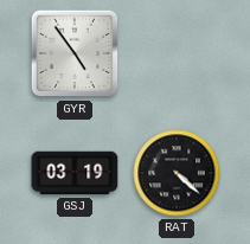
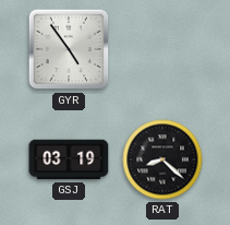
RAT: 4:22 -> 8:22 (162, 159)
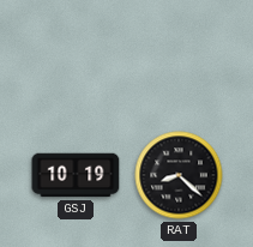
GYR: 4:54 -> none (69, 49)
GSJ: 03:19 -> 10:19 (76, 175)
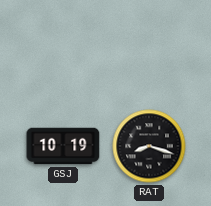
RAT: 8:22 -> 8:18 (149, 146)
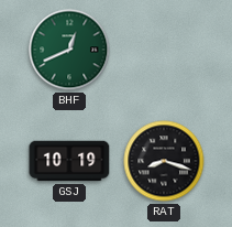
BHF: none -> 12:41 (69, 50)
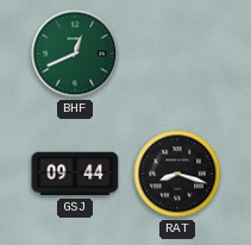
GSJ: 10:19 -> 09:44 (75, 174)
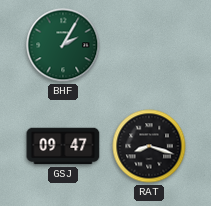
BHF: 12:41 -> 2:05 (63, 45)
GSJ: 09:44 -> 09:47 (63, 146)
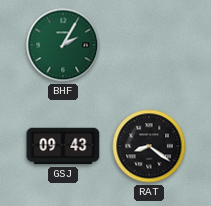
GSJ: 09:47 -> 09:43 (63, 146)
RAT: 8:18 -> 8:21 (149, 146)
